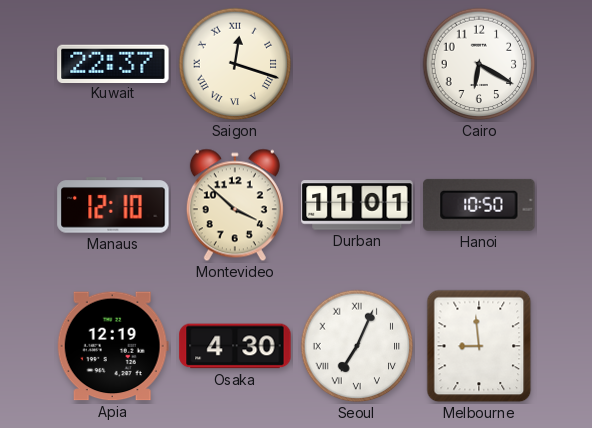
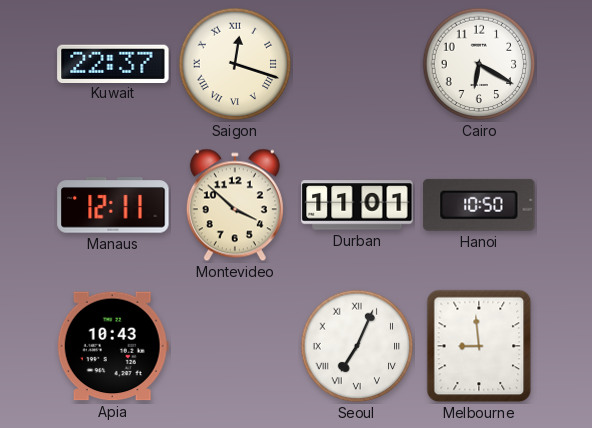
Manaus: 12:10 -> 12:11 (113, 205)
Apia: 12:19 -> 10:43 (113, 346)
Osaka: 4:30 -> none (235, 346)
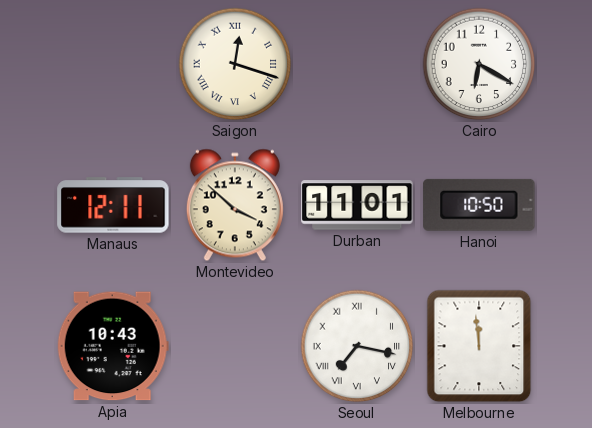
Kuwait: 22:37 -> none (113, 63)
Seoul: 7:04 -> 7:17 (357, 346)
Melbourne: 8:59 -> 11:59 (479, 346)
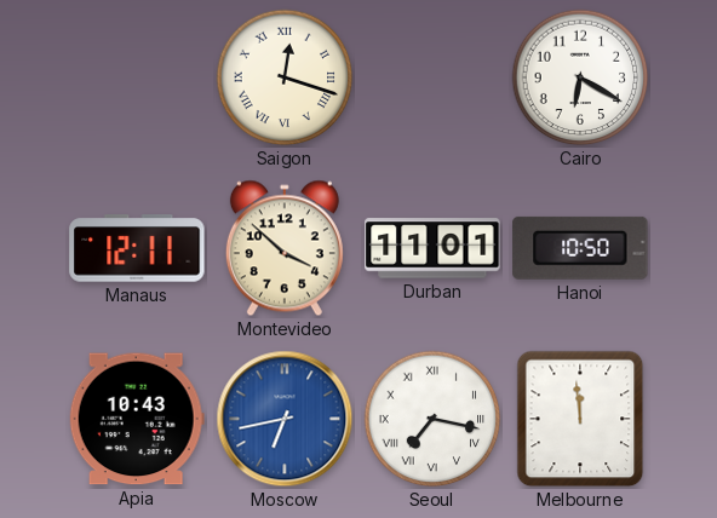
Moscow: none -> 6:43 (285, 419)
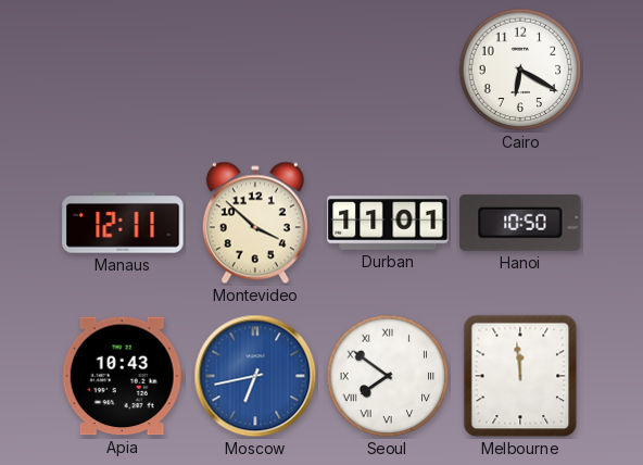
Saigon: 12:18 -> none (285, 77)
Seoul: 7:17 -> 7:51 (388, 376)
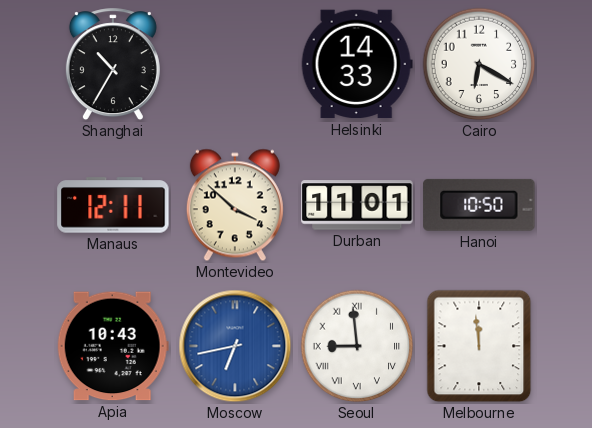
Shanghai: none -> 10:35 (113, 65)
Helsinki: none -> 14:33 (357, 64)
Seoul: 7:51 -> 8:59 (357, 346)
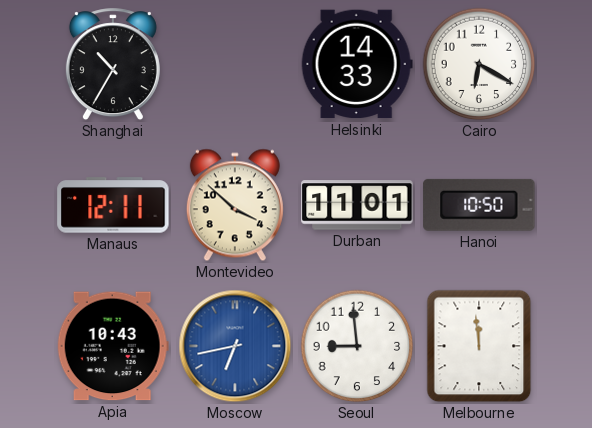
Seoul numerals: Roman -> Arabic (357, 346)
